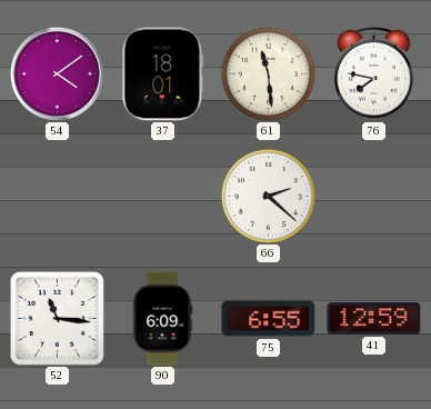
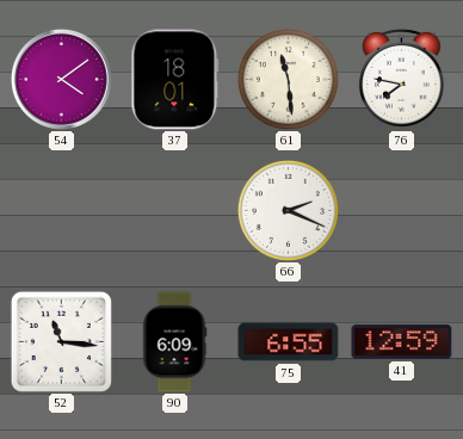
66: 2:22 -> 2:19 (288, 210)
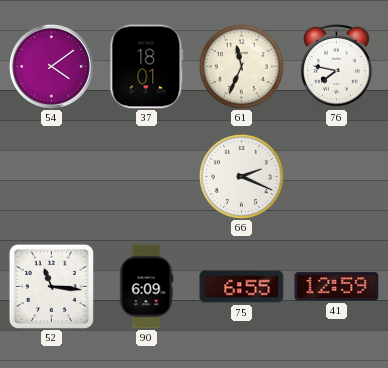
61: 11:29 -> 11:34 (241, 66)
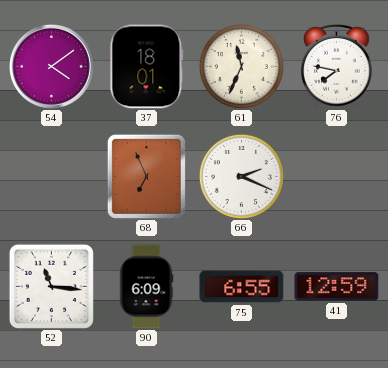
68: none -> 6:56 (146, 176)
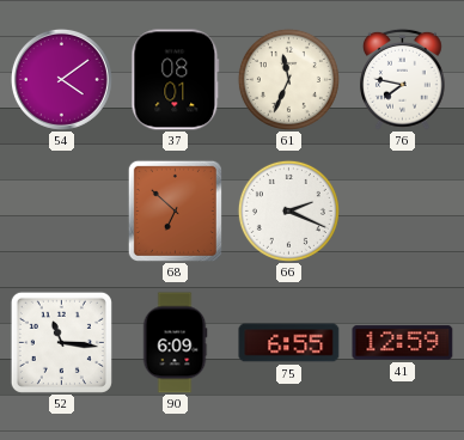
37: 18:01 -> 08:01 (176, 80)
68: 6:56 -> 6:52 (175, 210)
